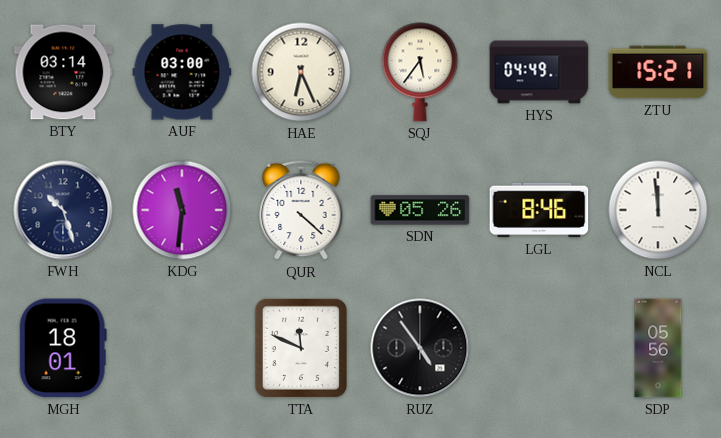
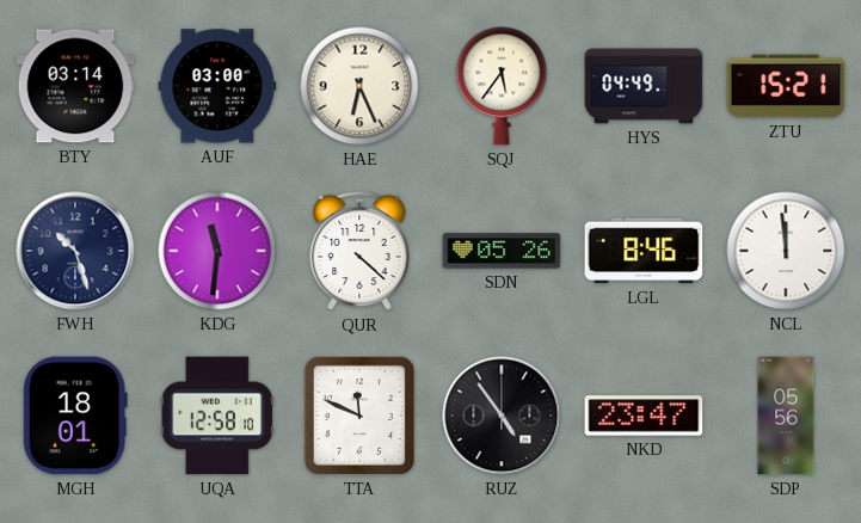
UQA: none -> 12:58 (217, 416)
NKD: none -> 23:47 (644, 416)
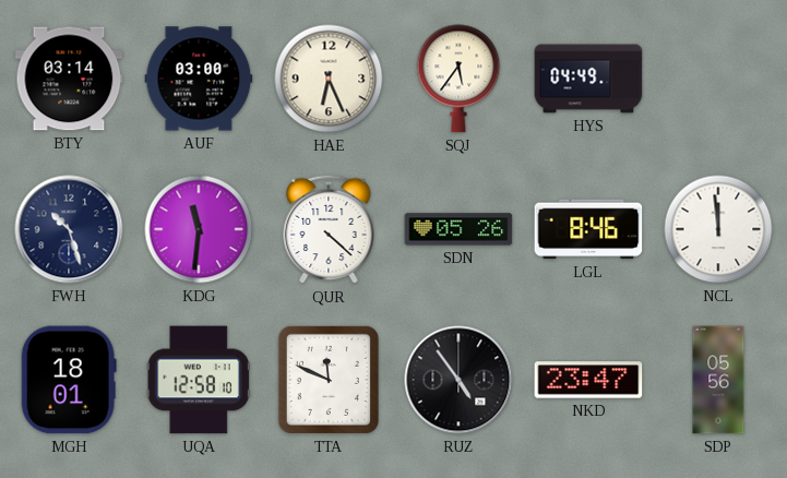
ZTU: 15:21 -> none (786, 86)
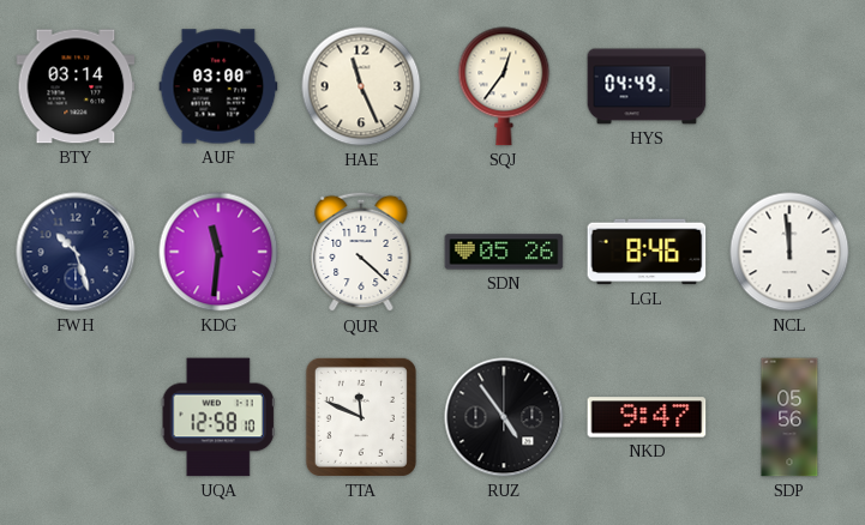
HAE: 6:26 -> 11:26 (361, 86)
SQJ: 5:36 -> 12:36 (504, 86)
MGH: 18:01 -> none (69, 380)
NKD: 23:47 -> 9:47 (647, 417)
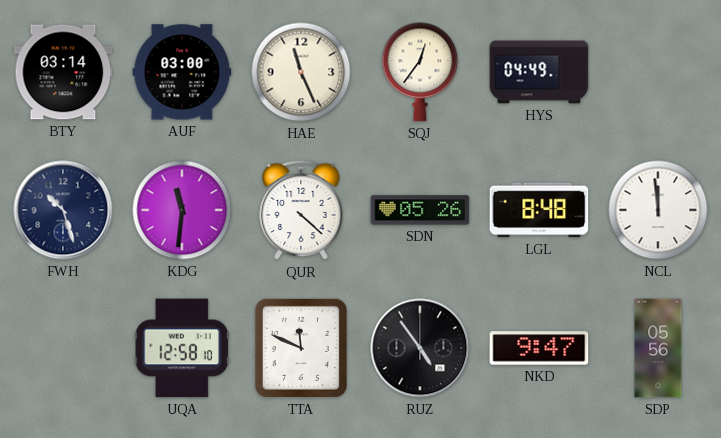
LGL: 8:46 -> 8:48 (539, 210)
